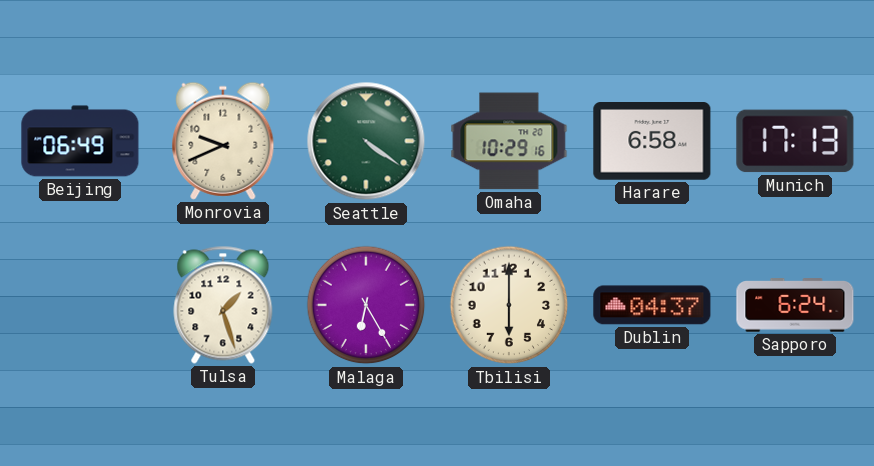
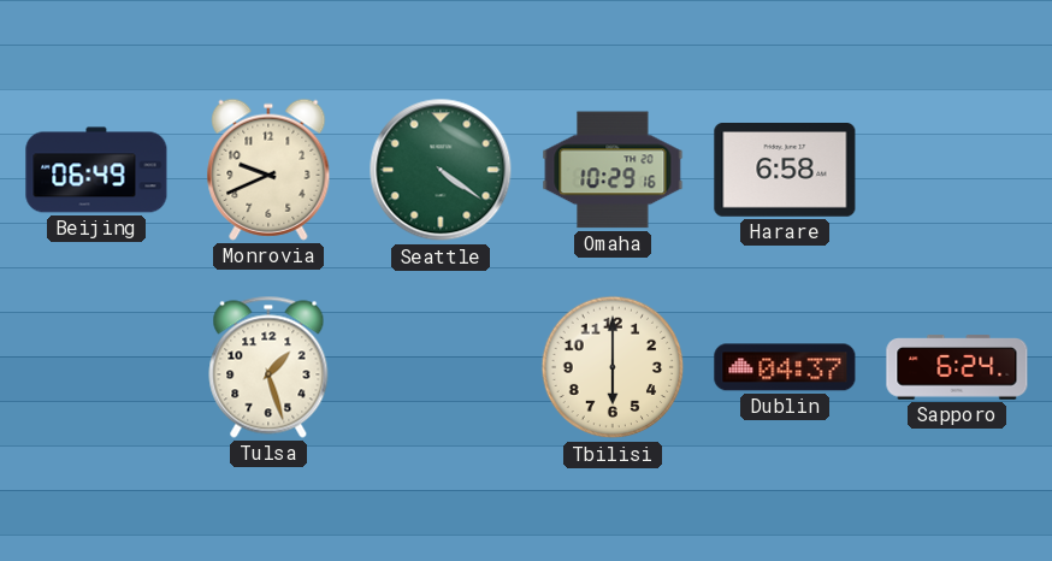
Munich: 17:13 -> none (795, 141)
Malaga: 6:25 -> none (366, 305)
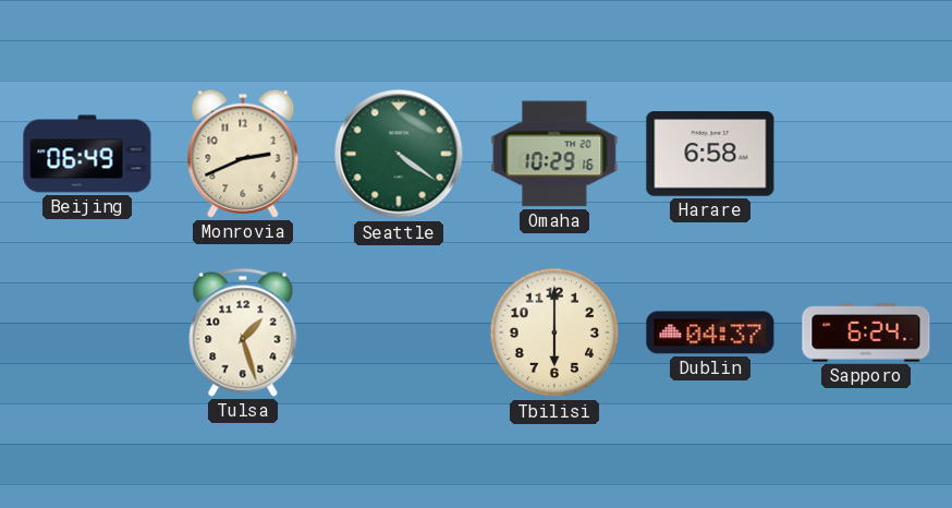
Monrovia: 9:41 -> 2:41 (243, 154)
